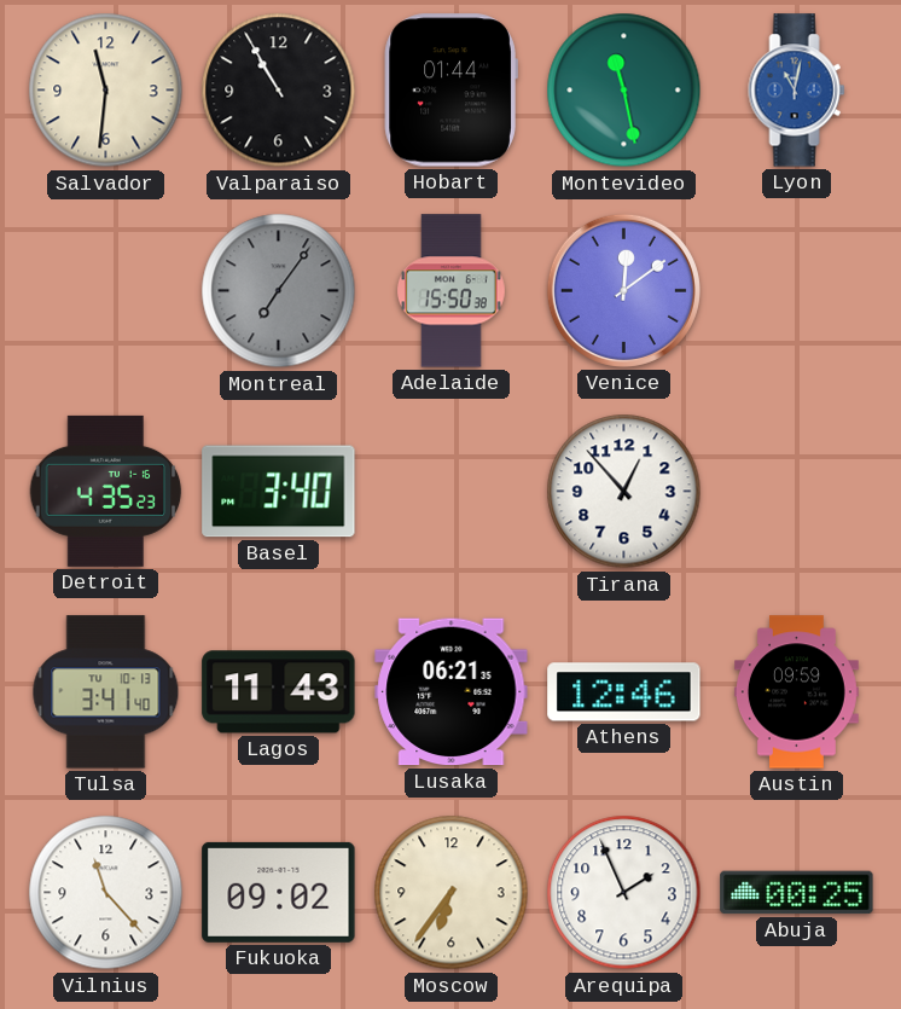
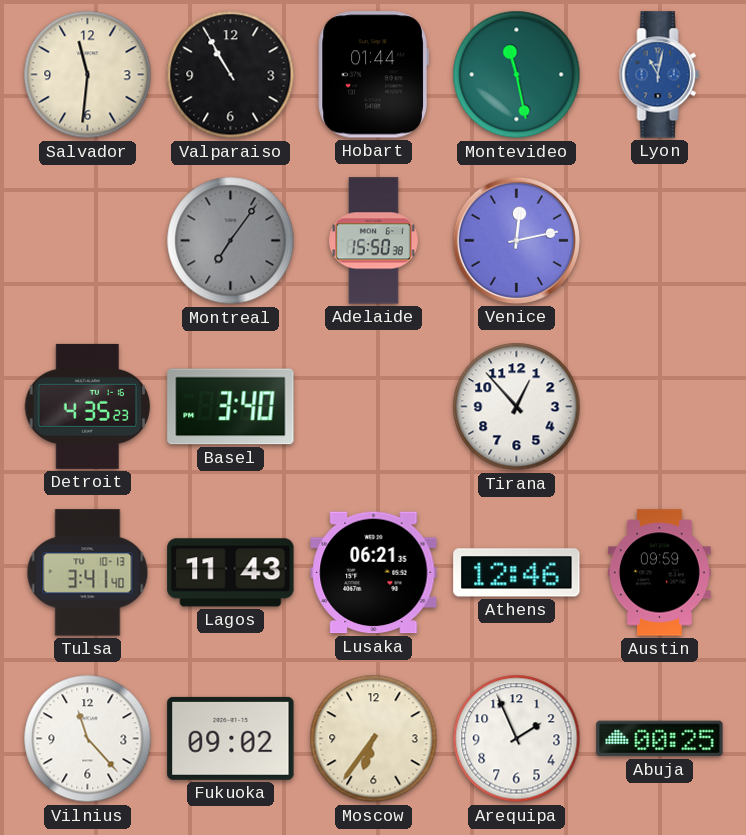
Venice: 12:09 -> 12:13 (516, 240)
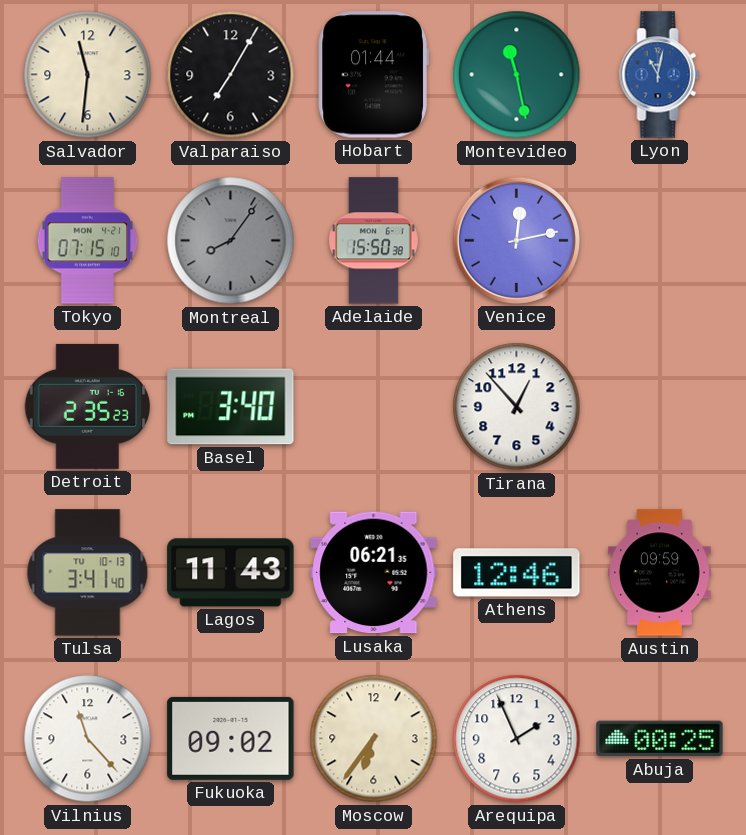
Valparaiso: 10:55 -> 7:05 (231, 75)
Tokyo: none -> 07:15 (88, 241)
Montreal: 7:06 -> 8:06 (231, 241)
Detroit: 4:35 -> 2:35 (88, 406)
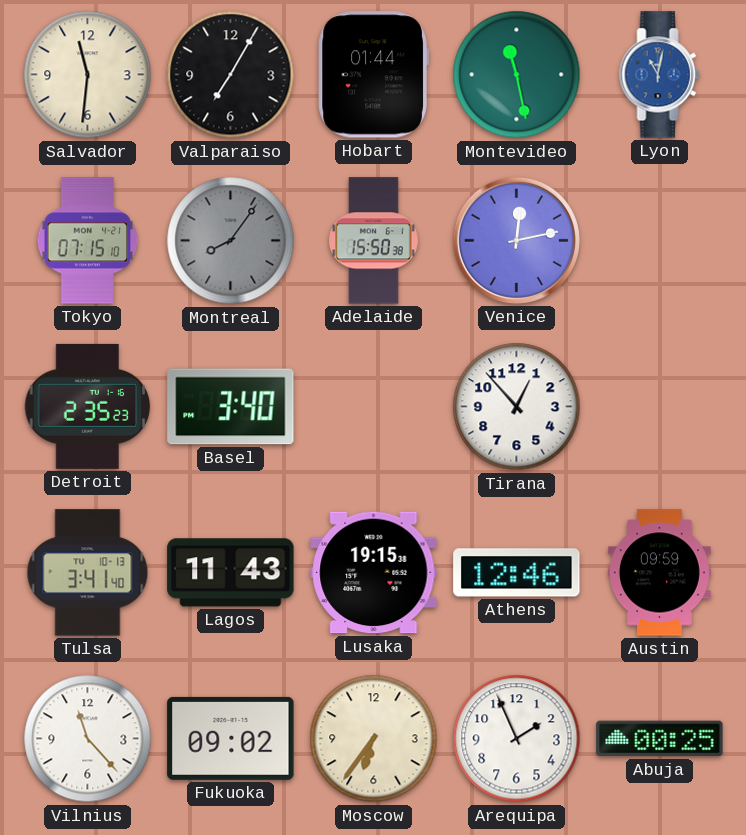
Lusaka: 06:21 -> 19:15 (374, 573)
